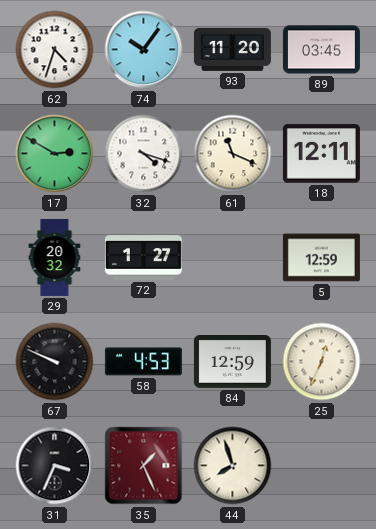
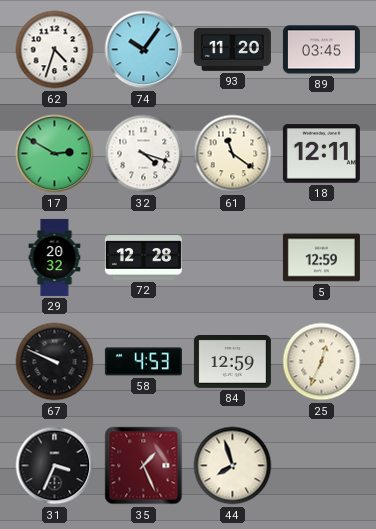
61: 11:19 -> 11:21 (233, 154)
72: 1:27 -> 12:28 (143, 258)
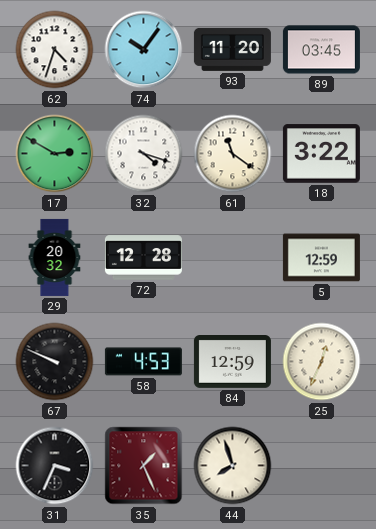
18: 12:11 -> 3:22 (321, 154)
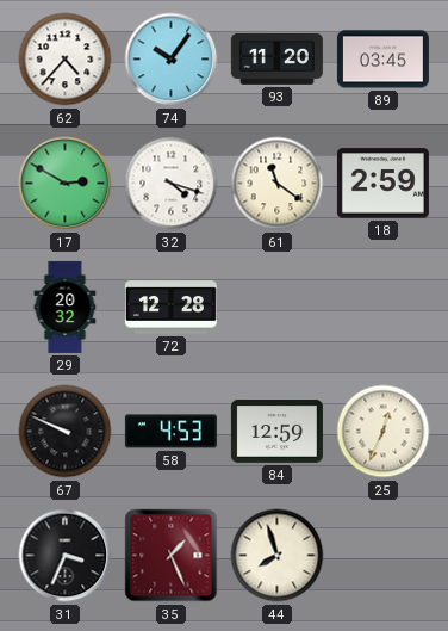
62: 4:33 -> 4:37 (66, 60)
18: 3:22 -> 2:59 (382, 184)
5: 12:59 -> none (321, 258)
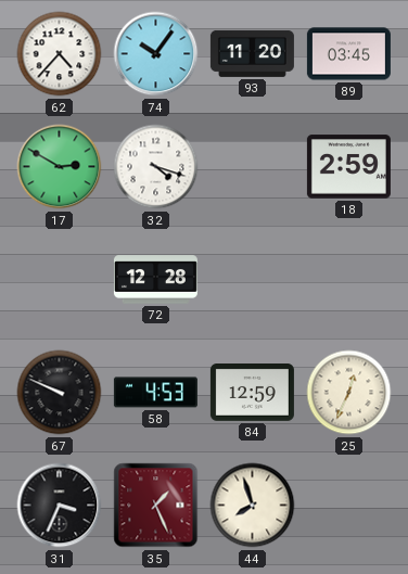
61: 11:21 -> none (278, 184)
29: 20:32 -> none (66, 307)
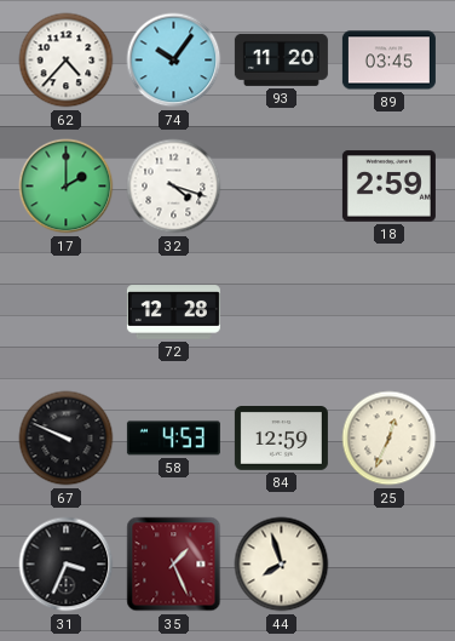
17: 2:50 -> 2:00 (67, 187)
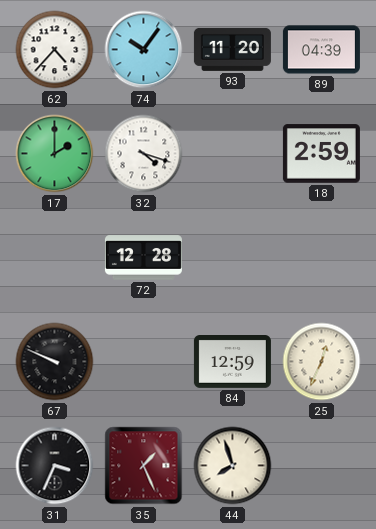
89: 03:45 -> 04:39 (321, 50)
58: 4:53 -> none (173, 439)
